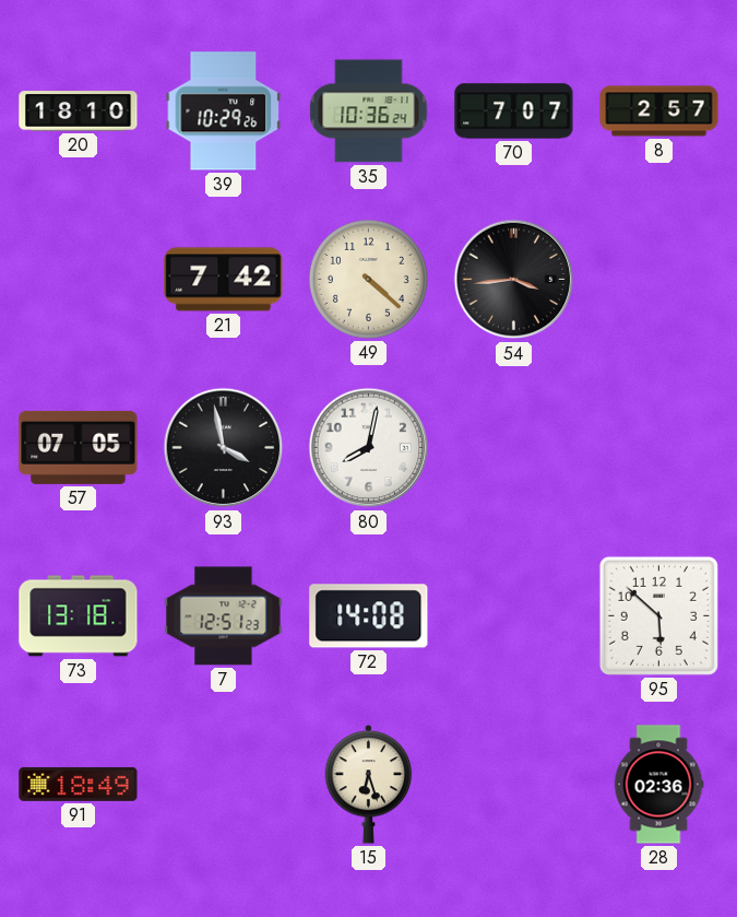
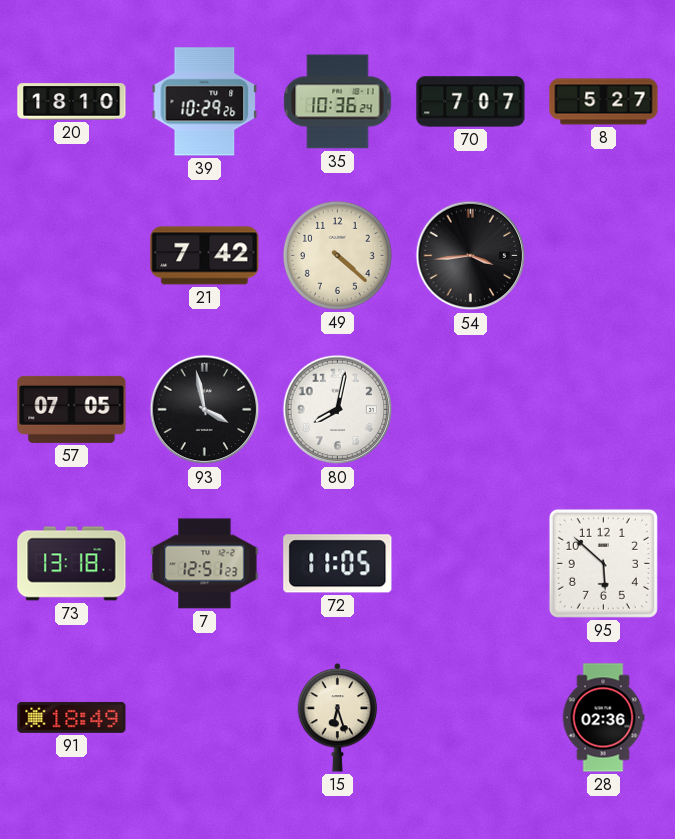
8: 2:57 -> 5:27 (604, 102)
72: 14:08 -> 11:05 (338, 564)
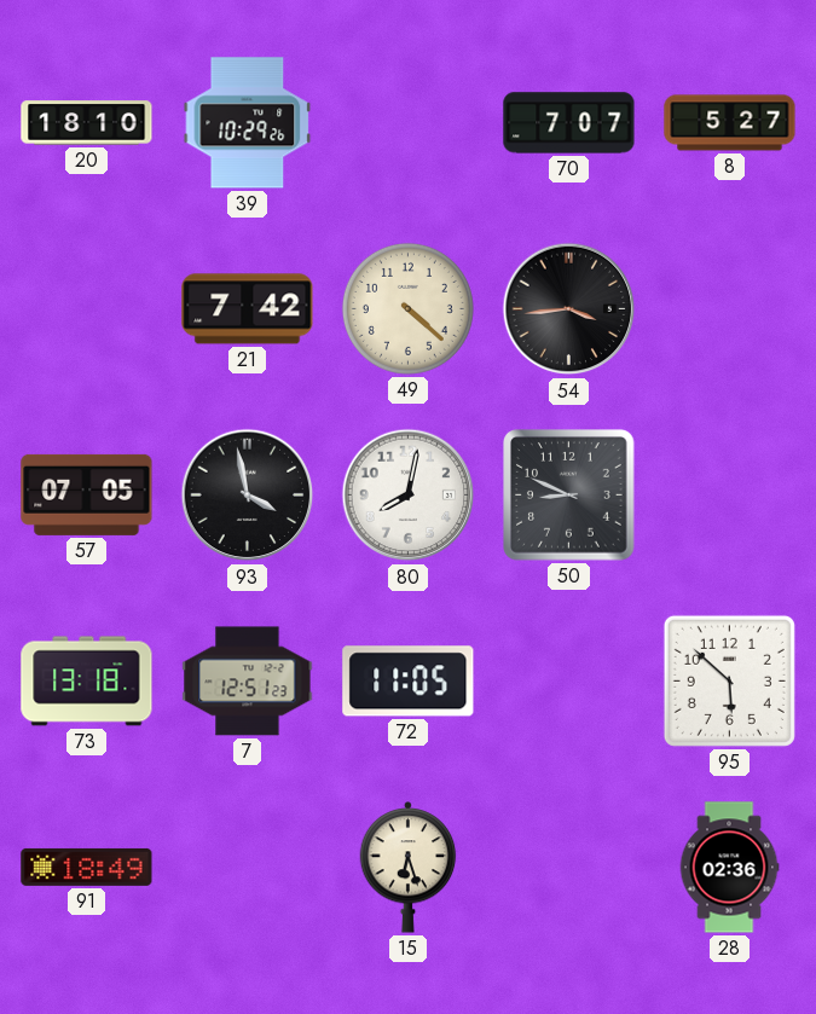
35: 10:36 -> none (338, 102)
50: none -> 8:49 (569, 496)
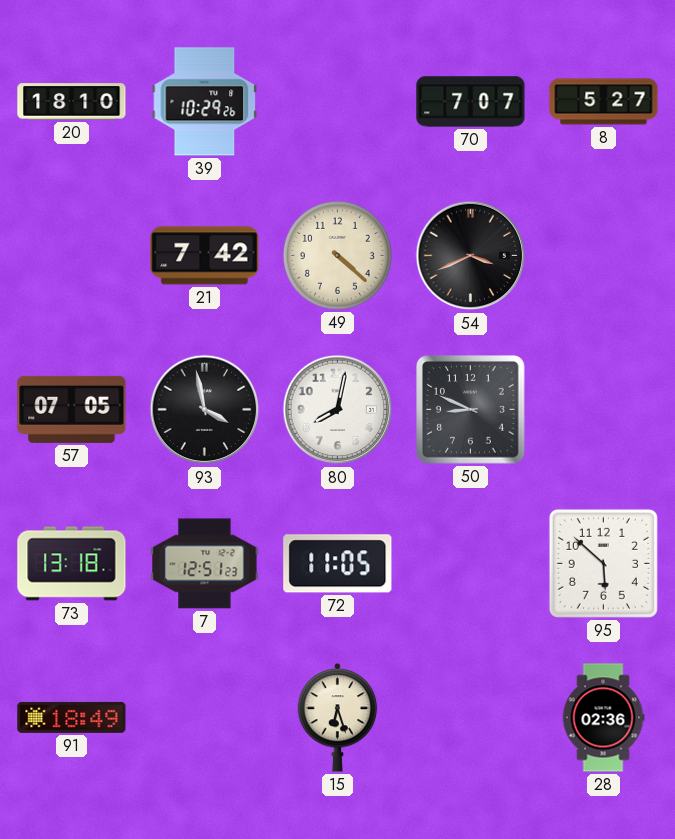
54: 3:44 -> 3:41 (471, 256)
